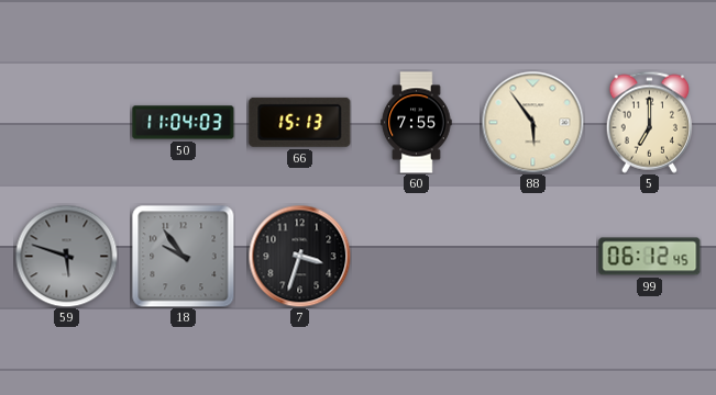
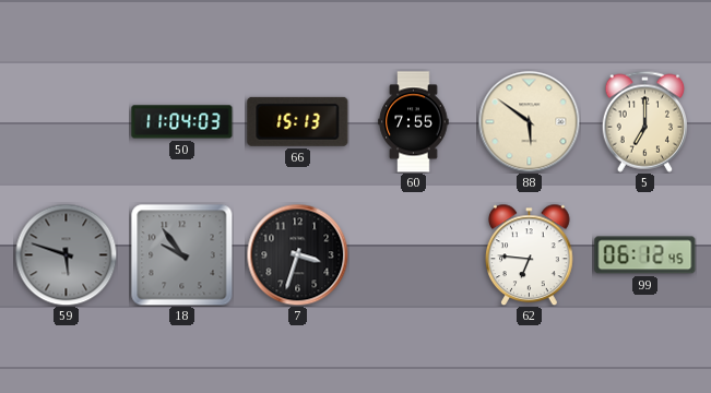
88: 5:54 -> 5:51 (529, 121)
62: none -> 6:46 (530, 254)
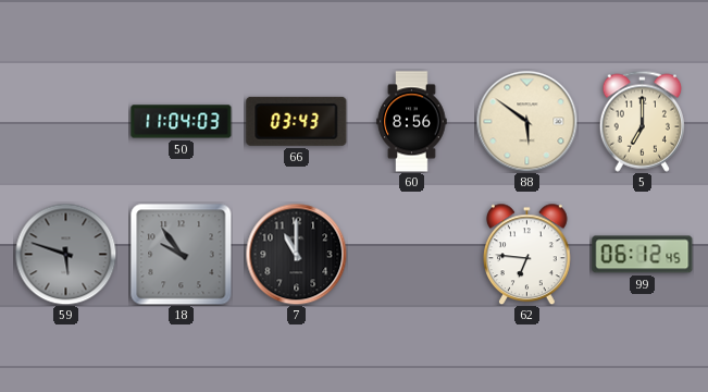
66: 15:13 -> 03:43 (297, 121)
60: 7:55 -> 8:56 (412, 122)
7: 3:33 -> 11:00 (296, 254)
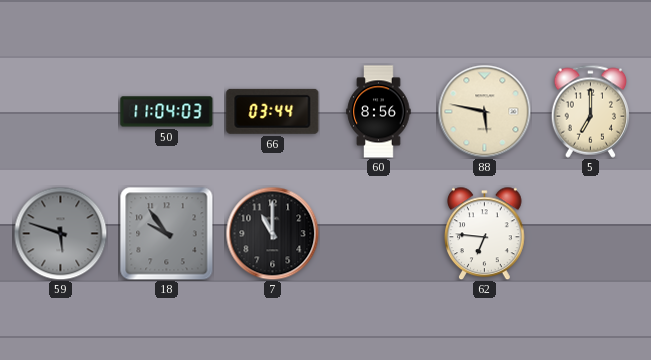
66: 03:43 -> 03:44 (273, 111)
88: 5:51 -> 5:47 (484, 111)
99: 06:12 -> none (643, 255)
